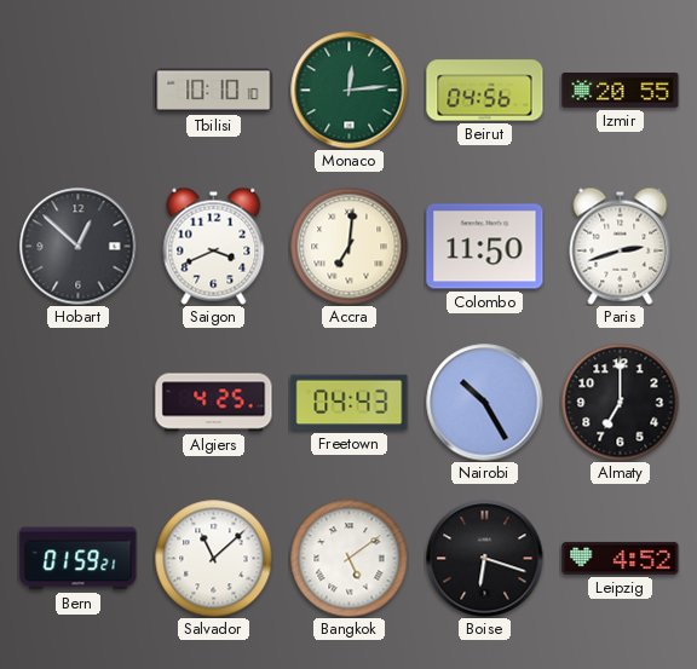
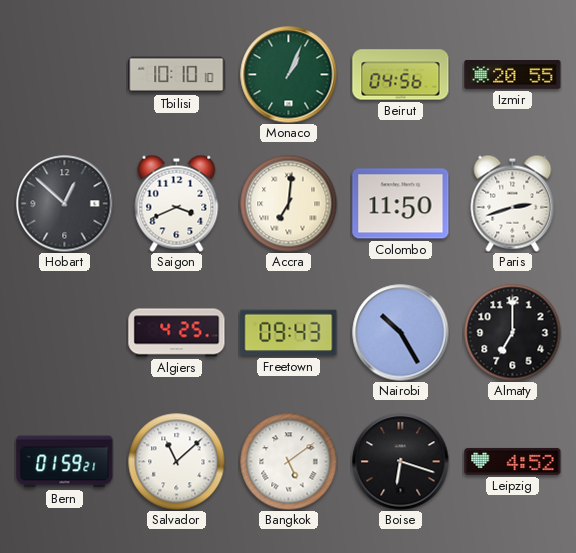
Monaco: 12:14 -> 1:04 (289, 75)
Freetown: 04:43 -> 09:43 (289, 333)
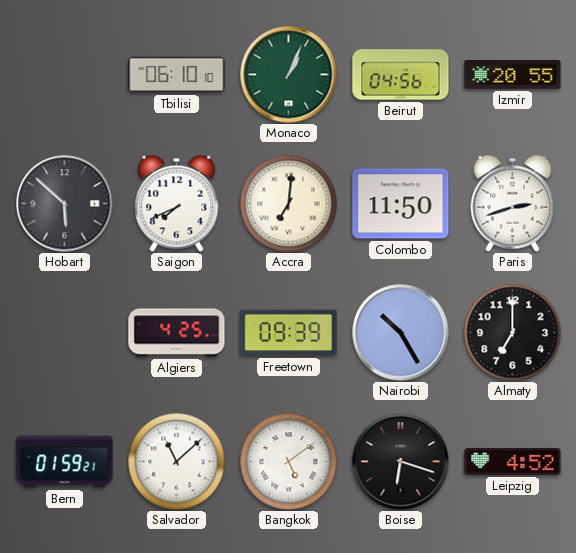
Tbilisi: 10:10 -> 06:10 (177, 75)
Hobart: 12:52 -> 5:52 (65, 204)
Saigon: 3:41 -> 7:41 (177, 203)
Freetown: 09:43 -> 09:39 (289, 333)
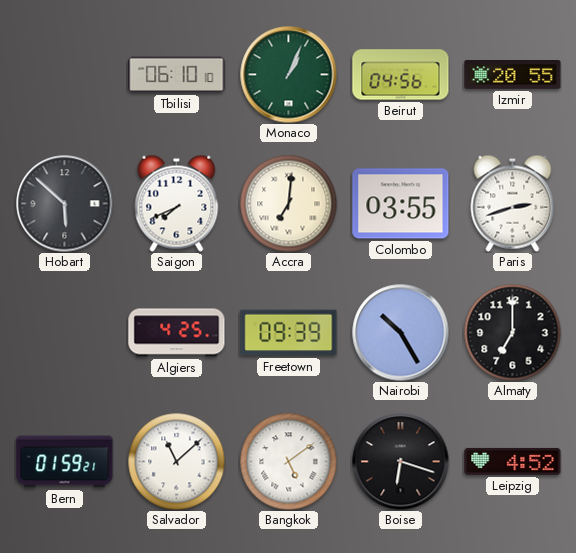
Colombo: 11:50 -> 03:55 (401, 204)
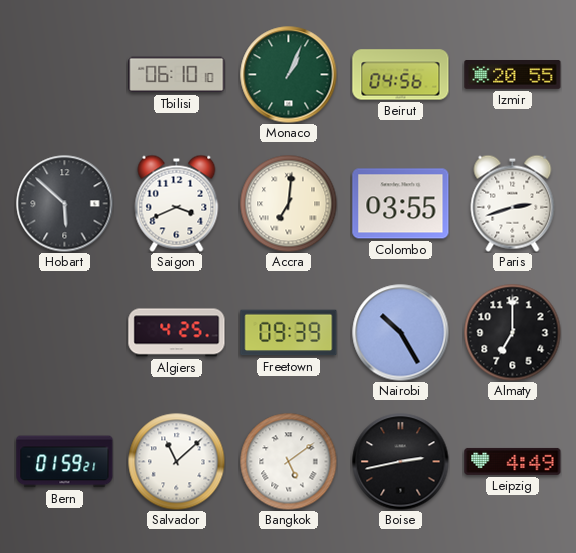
Saigon: 7:41 -> 3:41 (177, 203)
Boise: 6:18 -> 2:43 (401, 462)
Leipzig: 4:52 -> 4:49 (513, 461)
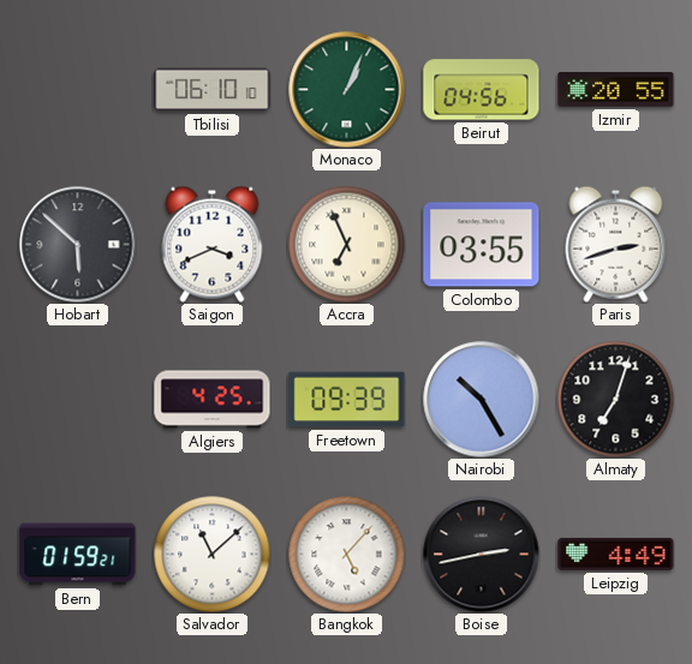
Accra: 7:01 -> 6:56 (346, 244)
Almaty: 7:00 -> 7:03 (615, 399)
Bangkok: 5:09 -> 5:07 (346, 554)
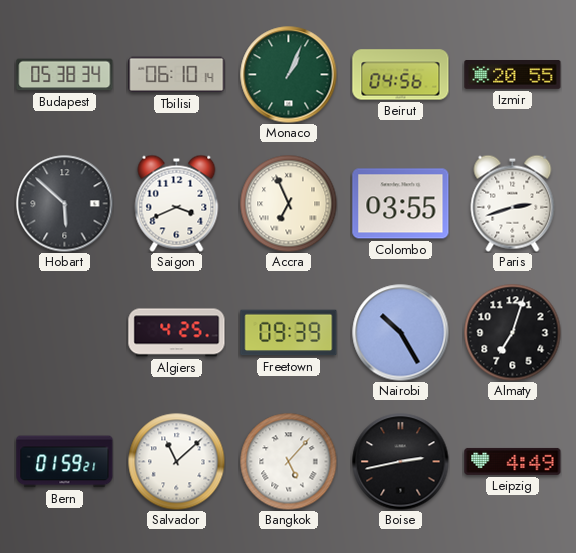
Budapest: none -> 05:38 (65, 75)
Tbilisi: 06:10:10 -> 06:10:14 (177, 75)
